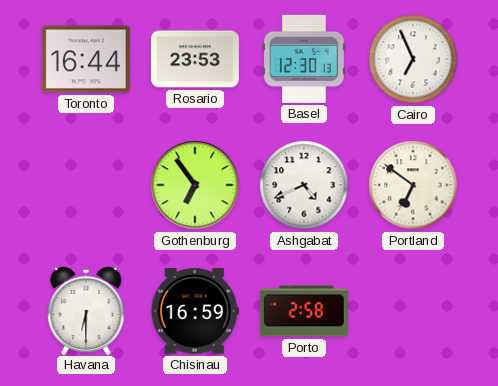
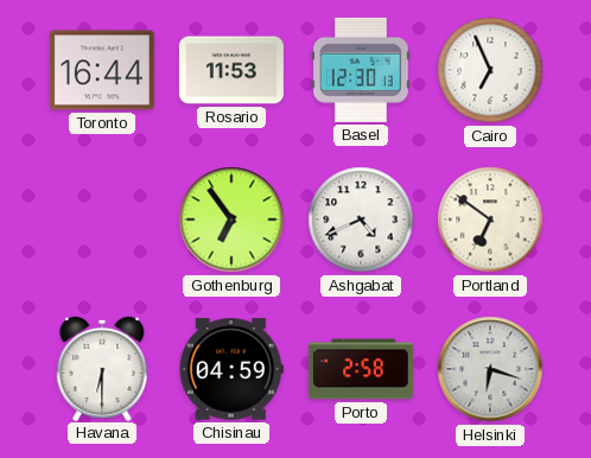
Rosario: 23:53 -> 11:53 (231, 70)
Chisinau: 16:59 -> 04:59 (231, 369)
Helsinki: none -> 6:18 (490, 369)
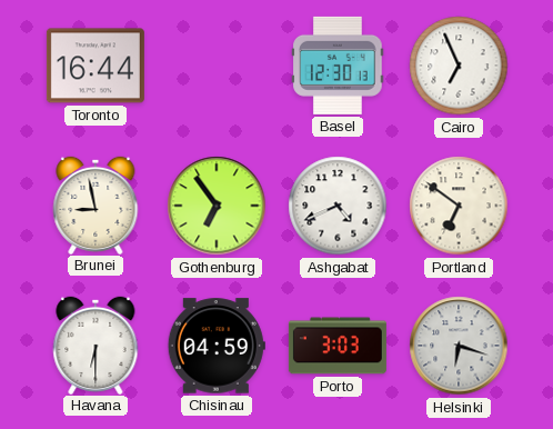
Rosario: 11:53 -> none (231, 70)
Brunei: none -> 8:58 (95, 204)
Porto: 2:58 -> 3:03 (338, 346)
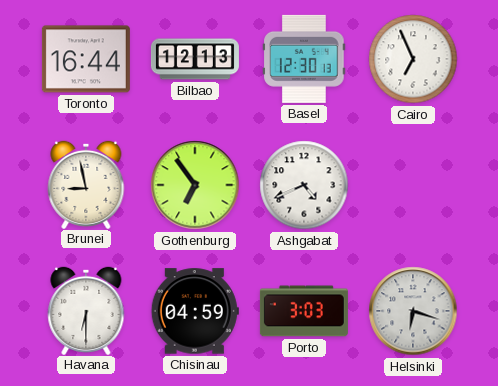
Bilbao: none -> 12:13 (195, 59)
Portland: 6:51 -> none (459, 206)
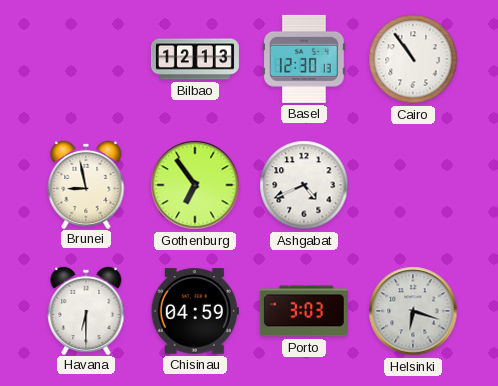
Toronto: 16:44 -> none (86, 59)
Cairo: 6:56 -> 10:54 (413, 59)
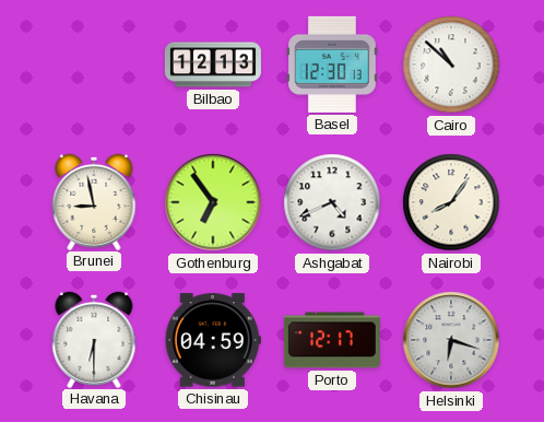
Cairo: 10:54 -> 10:52 (451, 65)
Nairobi: none -> 8:06 (451, 202)
Porto: 3:03 -> 12:17 (332, 340)
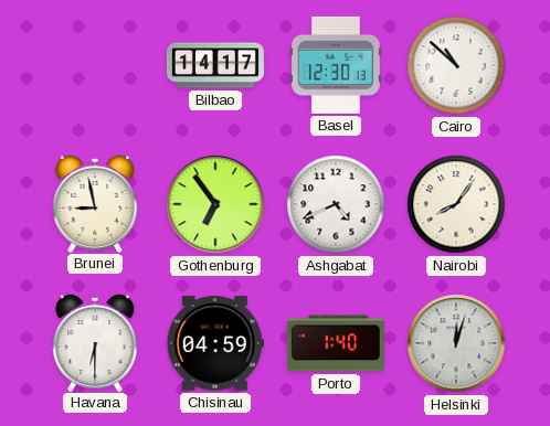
Bilbao: 12:13 -> 14:17 (215, 65)
Porto: 12:17 -> 1:40 (336, 343)
Helsinki: 6:18 -> 12:03 (456, 343)
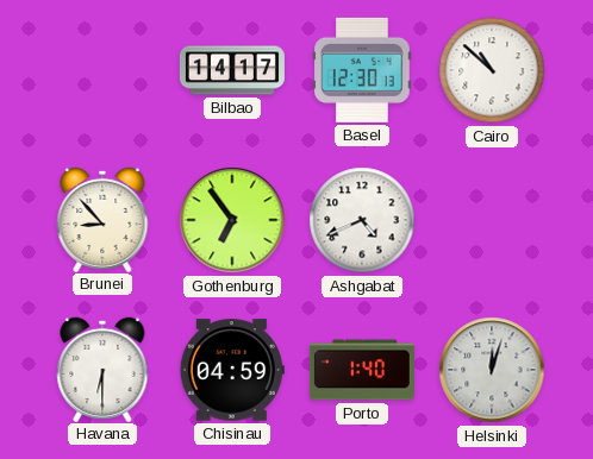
Brunei: 8:58 -> 8:53 (102, 219)
Nairobi: 8:06 -> none (456, 204)
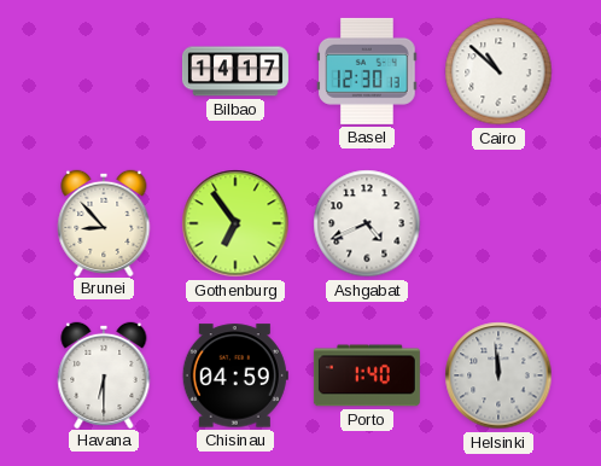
Helsinki: 12:03 -> 11:59 (498, 375)
